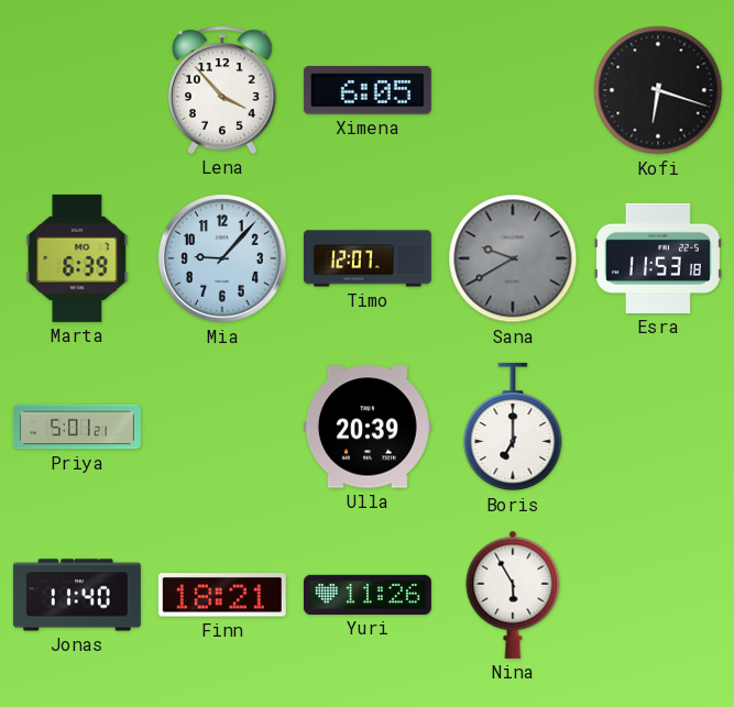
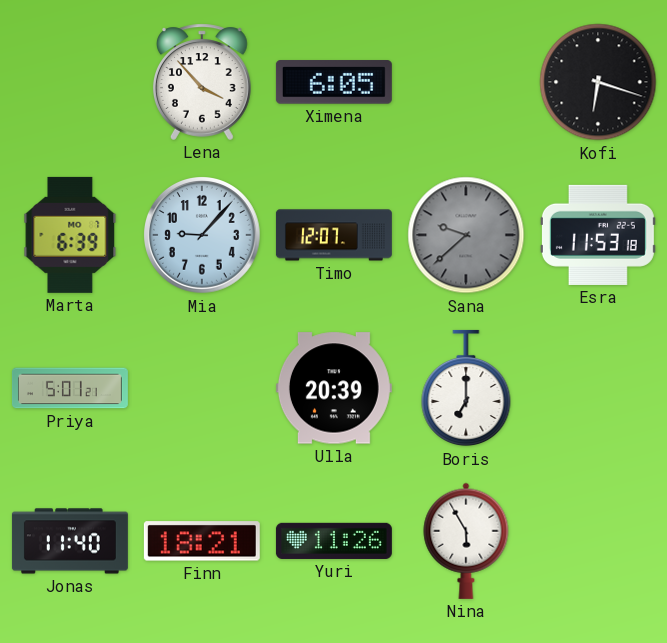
Sana: 9:40 -> 9:38 (466, 235)
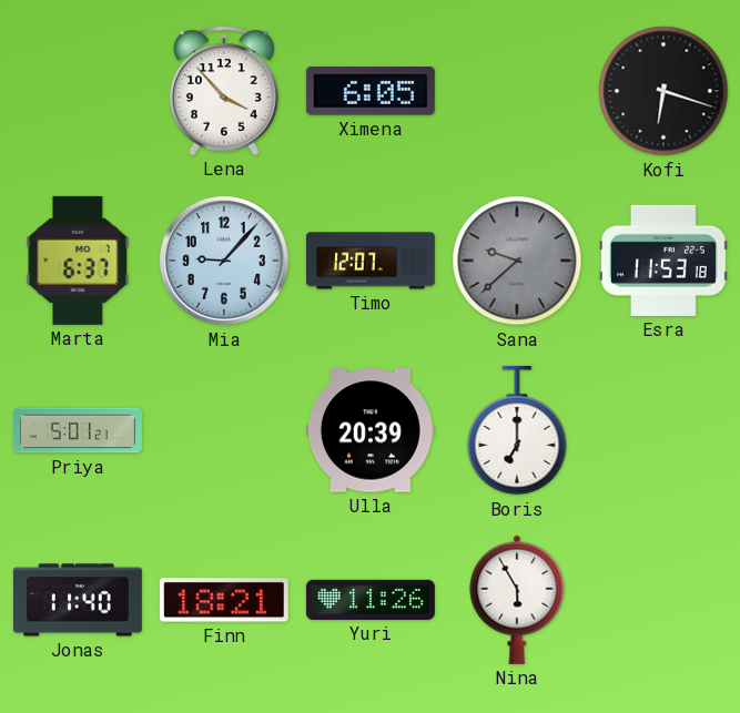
Marta: 6:39 -> 6:37 (78, 261)
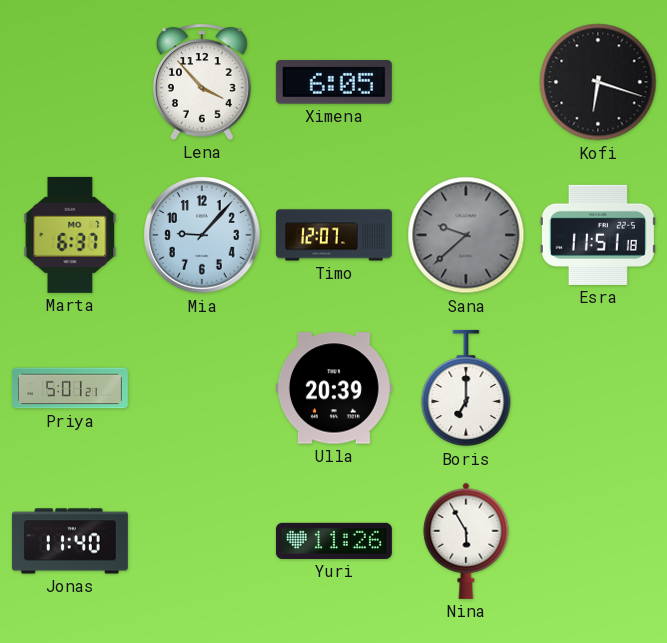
Esra: 11:53 -> 11:51 (598, 235)
Finn: 18:21 -> none (224, 600)
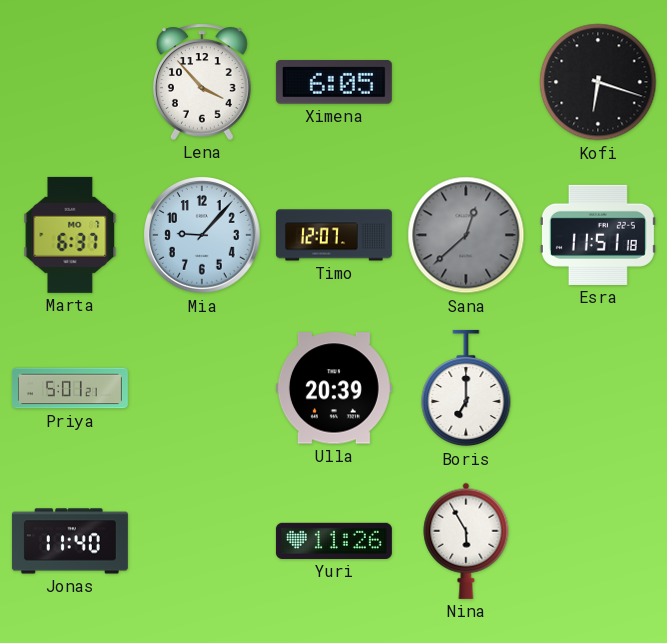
Sana: 9:38 -> 12:38 (466, 235)
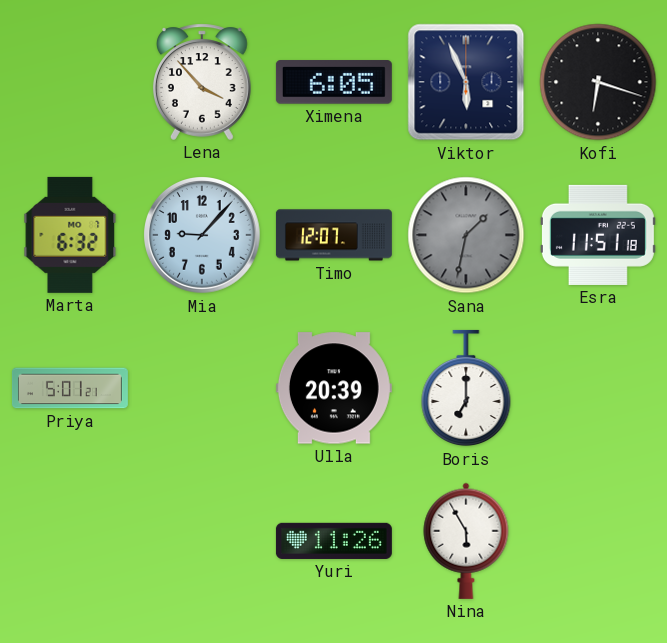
Viktor: none -> 5:56 (466, 82)
Marta: 6:37 -> 6:32 (70, 235)
Sana: 12:38 -> 1:32 (466, 235)
Jonas: 11:40 -> none (70, 541)
